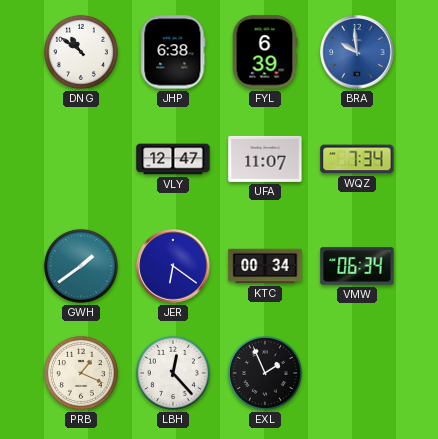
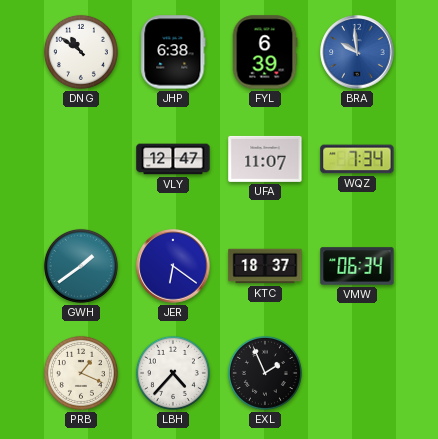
KTC: 00:34 -> 18:37 (265, 266)
LBH: 12:23 -> 4:37 (173, 373)
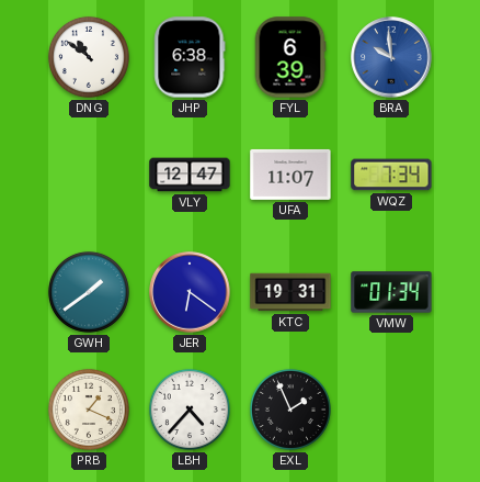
KTC: 18:37 -> 19:31 (290, 292)
VMW: 06:34 -> 01:34 (391, 292)
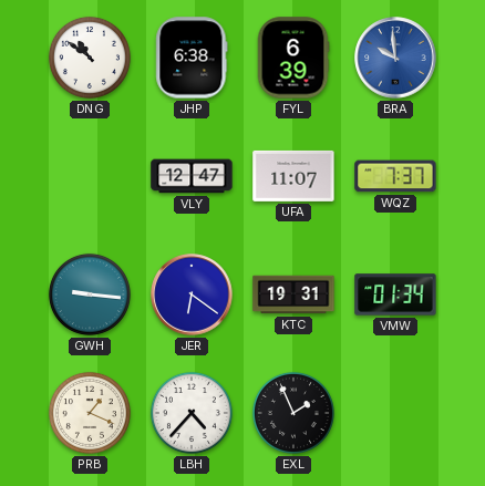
WQZ: 7:34 -> 7:37 (395, 176)
GWH: 1:39 -> 9:16 (90, 294)
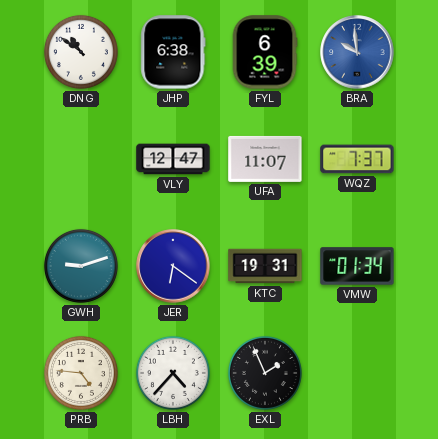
GWH: 9:16 -> 9:12 (81, 266)
PRB: 1:19 -> 4:46 (81, 373)
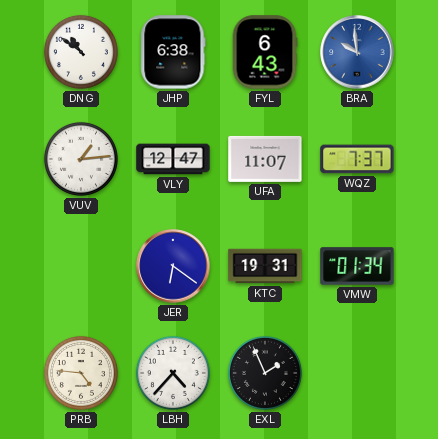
FYL: 6:39 -> 6:43 (265, 52)
VUV: none -> 1:14 (81, 159)
GWH: 9:12 -> none (81, 266)
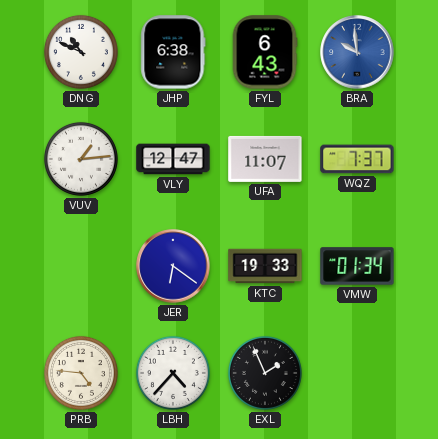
DNG: 10:51 -> 10:49 (81, 52)
KTC: 19:31 -> 19:33 (265, 266)
